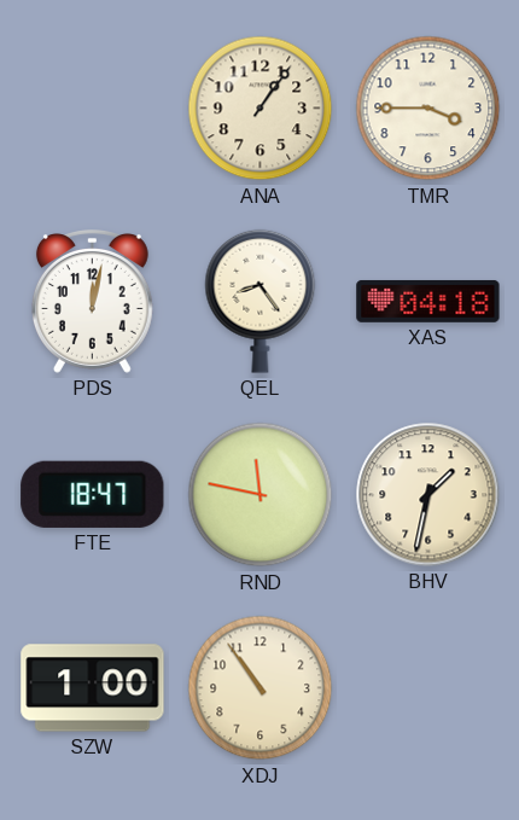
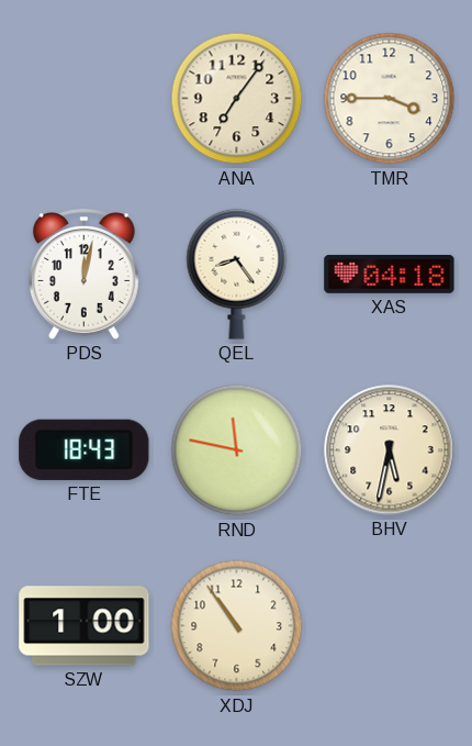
ANA: 1:06 -> 7:06 (237, 99)
FTE: 18:47 -> 18:43 (85, 449)
BHV: 1:32 -> 5:32 (390, 450)
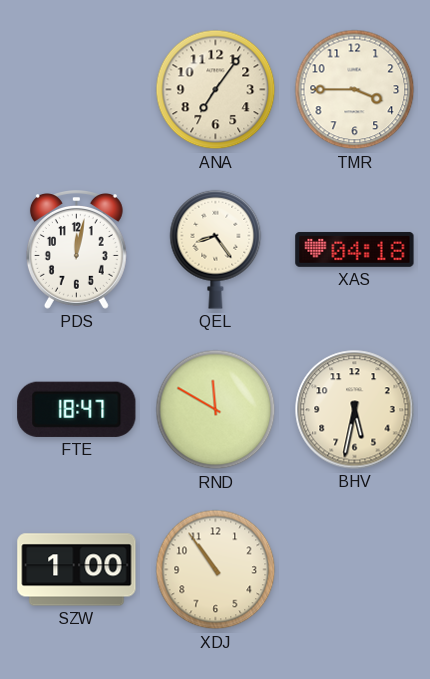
FTE: 18:43 -> 18:47 (77, 409)
RND: 11:47 -> 11:50 (216, 410)
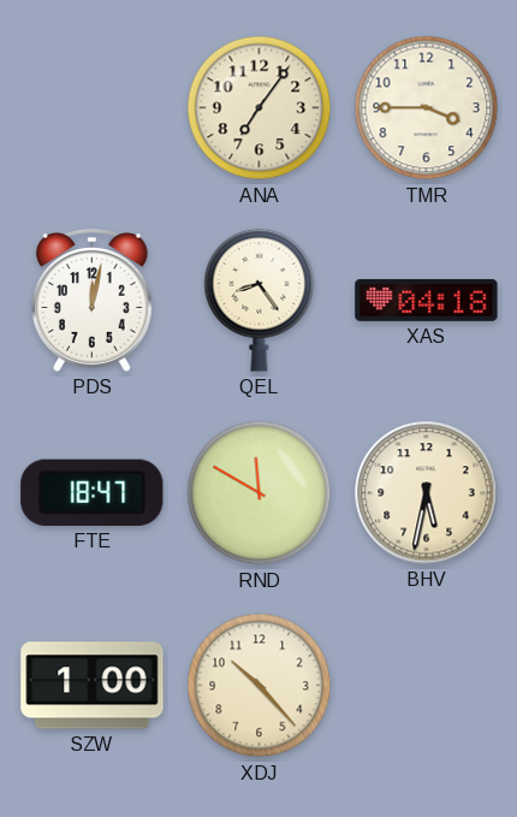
XDJ: 10:54 -> 10:23 (260, 686)
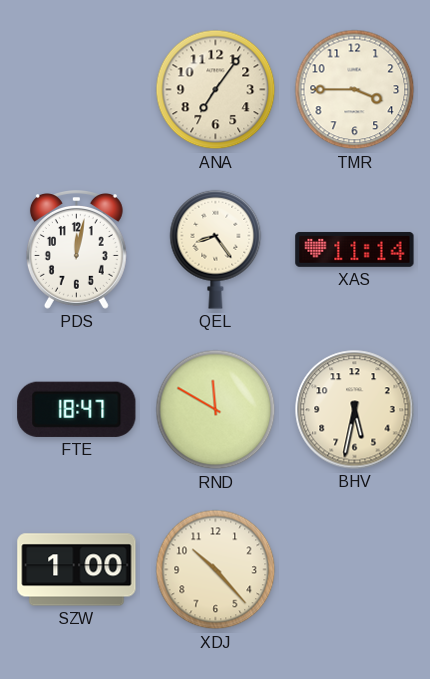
XAS: 04:18 -> 11:14 (355, 249)
